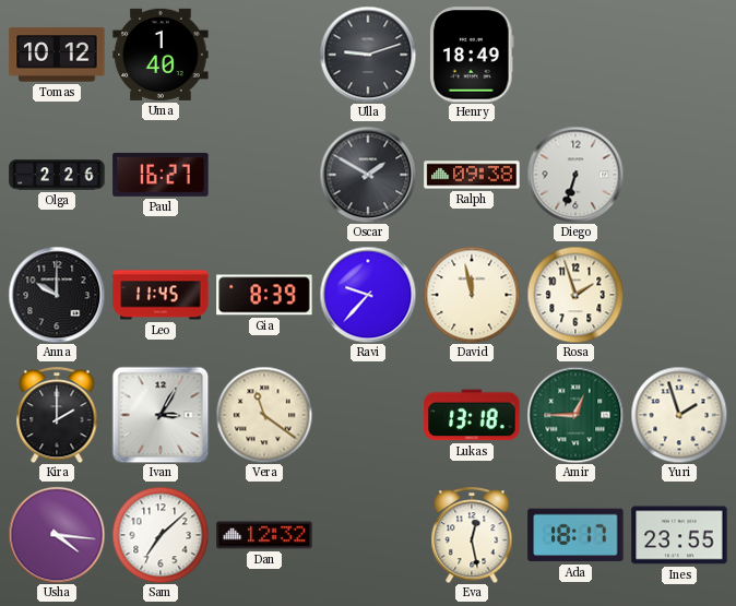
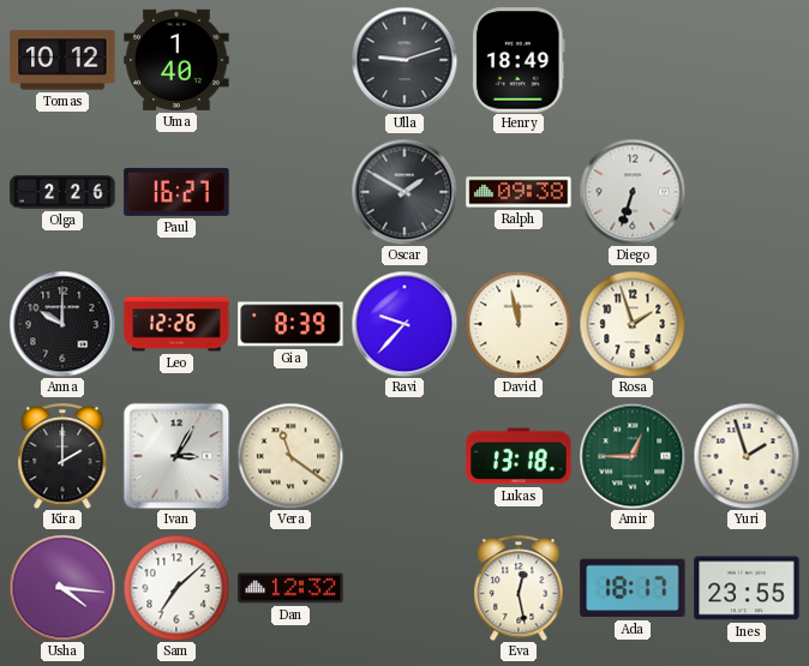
Leo: 11:45 -> 12:26 (176, 324)
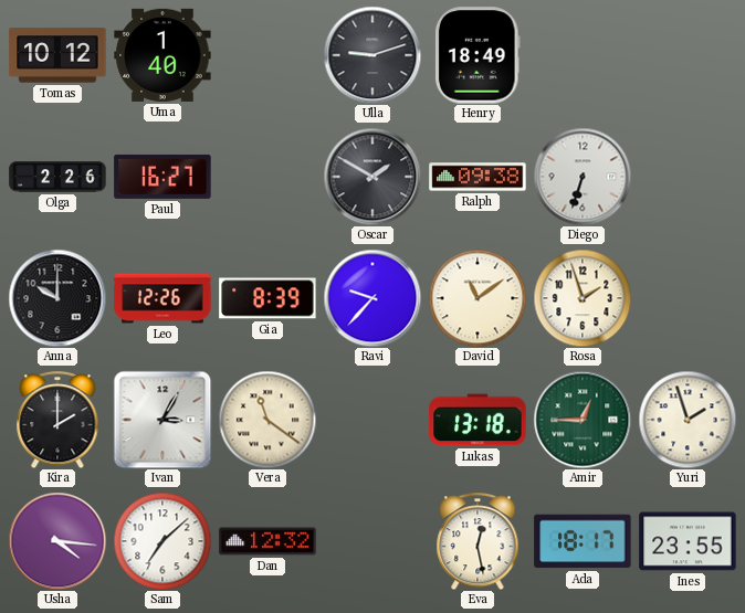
David: 11:58 -> 11:09 (478, 298)
